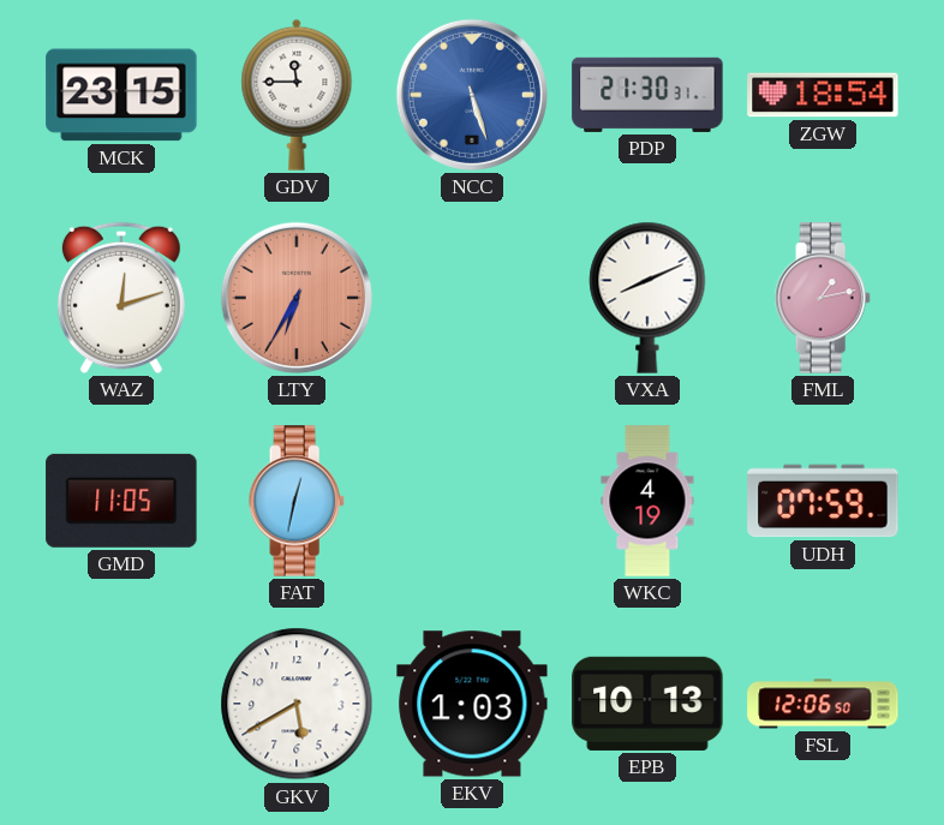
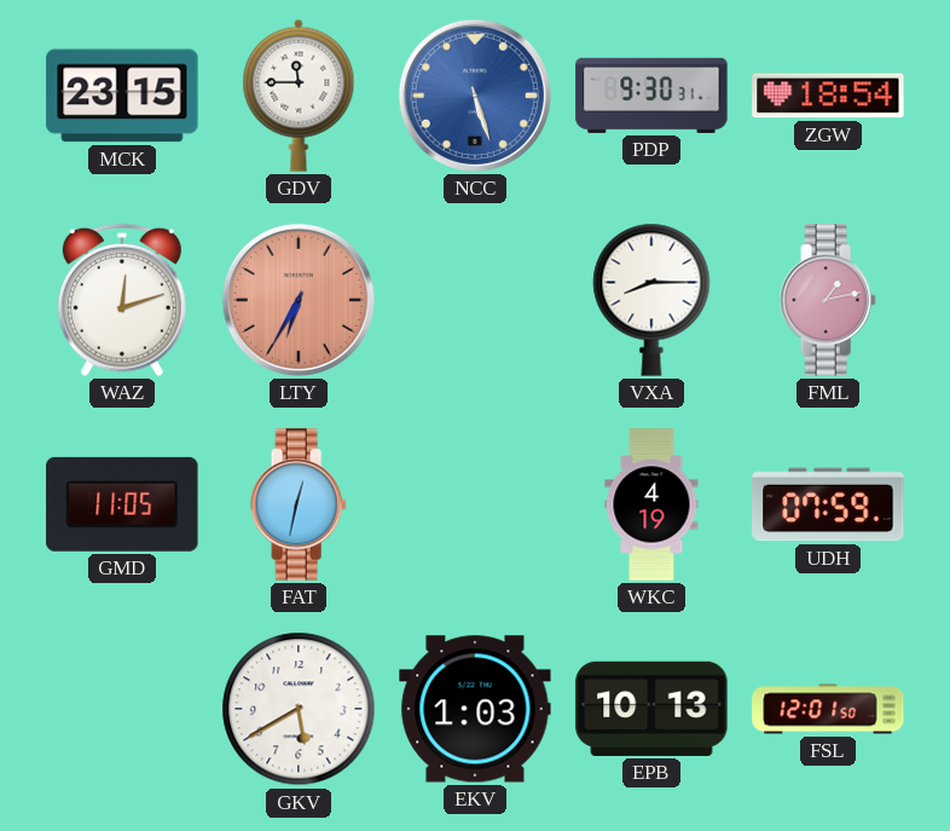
PDP: 21:30 -> 9:30 (651, 96)
VXA: 8:11 -> 8:15 (651, 300)
FSL: 12:06 -> 12:01 (828, 709)
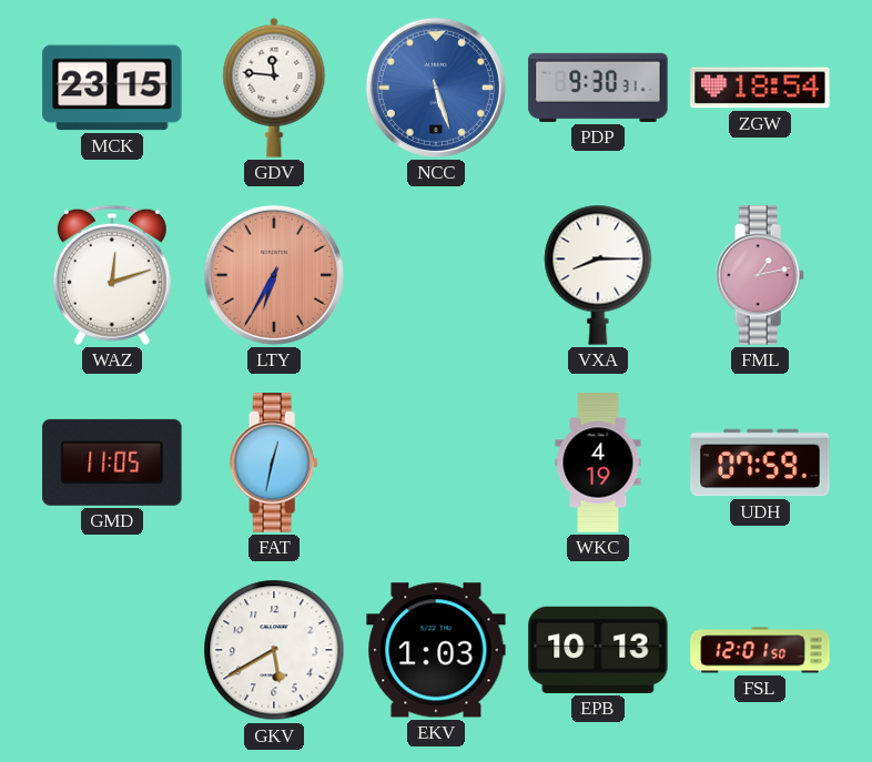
GDV: 11:45 -> 11:46 (274, 88)
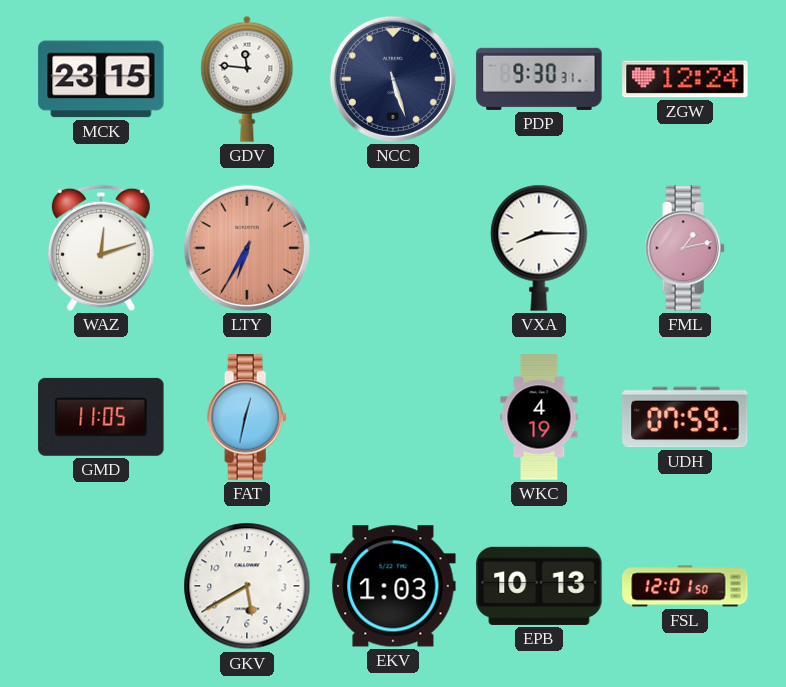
NCC dial: blue -> navy (393, 79)
ZGW: 18:54 -> 12:24 (685, 79)
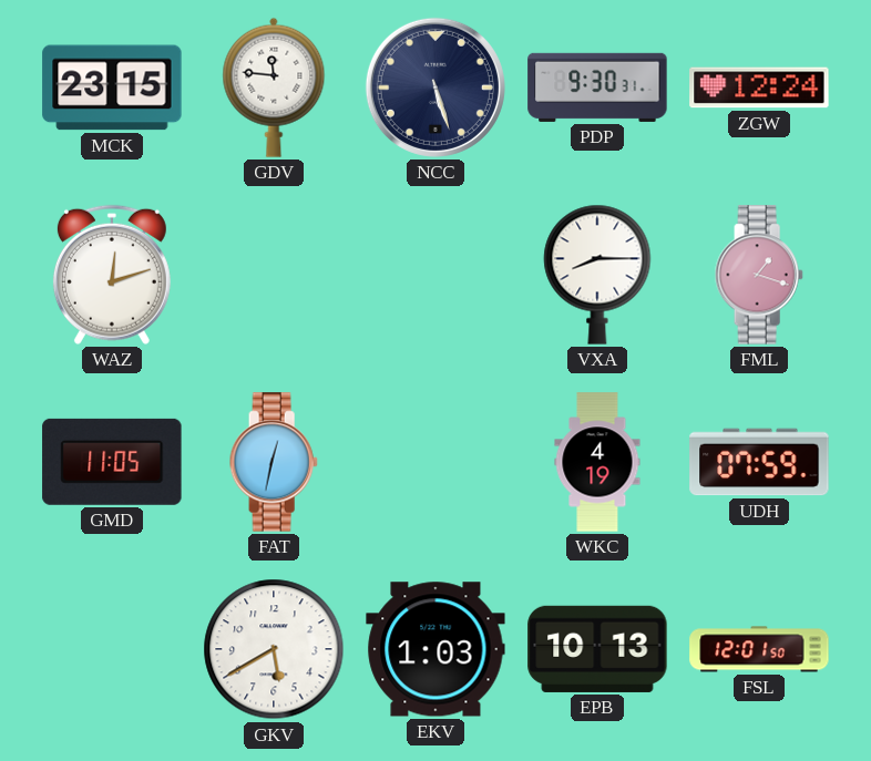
LTY: 6:35 -> none (247, 248)
FML: 1:13 -> 1:18 (759, 275)
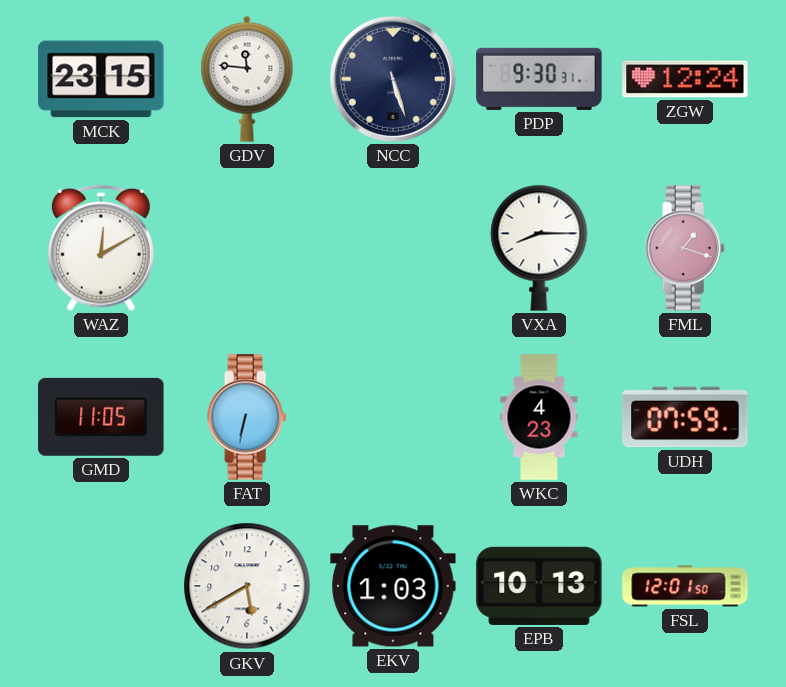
WAZ: 12:12 -> 12:10 (101, 248)
FAT: 12:32 -> 6:32 (247, 417)
WKC: 4:19 -> 4:23 (539, 417)
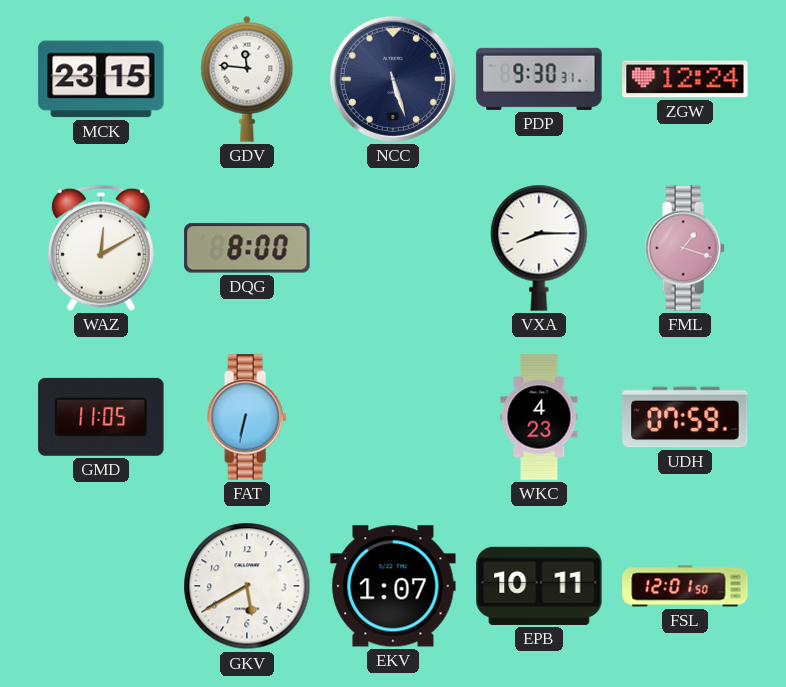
DQG: none -> 8:00 (247, 248)
EKV: 1:03 -> 1:07 (393, 586)
EPB: 10:13 -> 10:11 (539, 586)
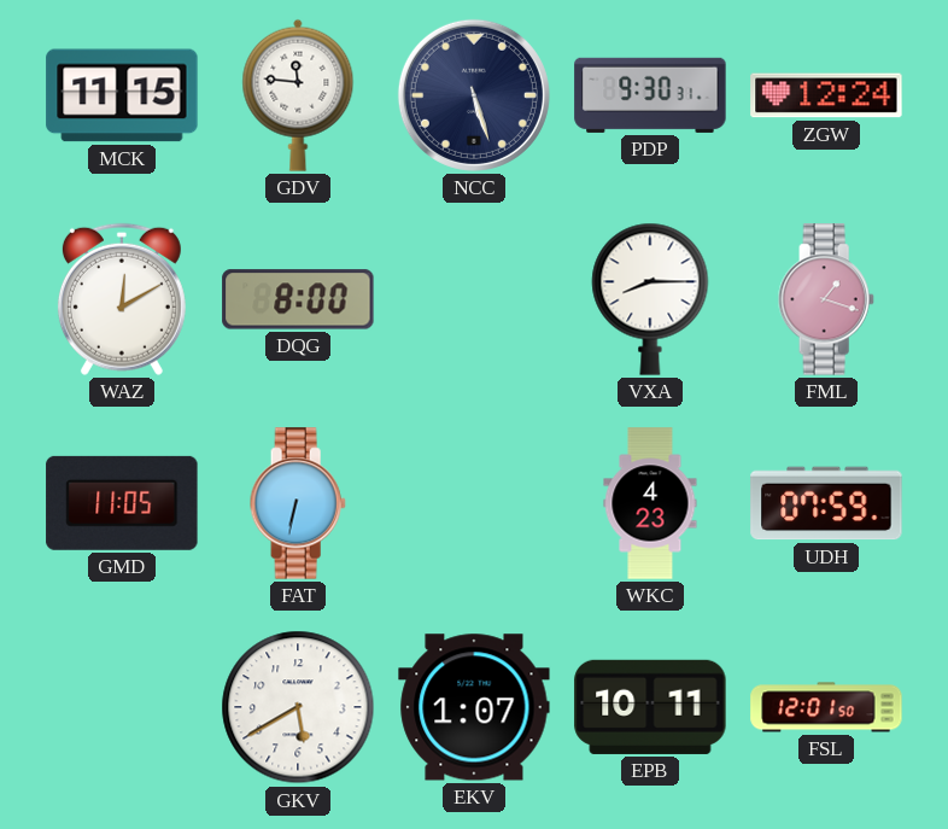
MCK: 23:15 -> 11:15 (122, 95)
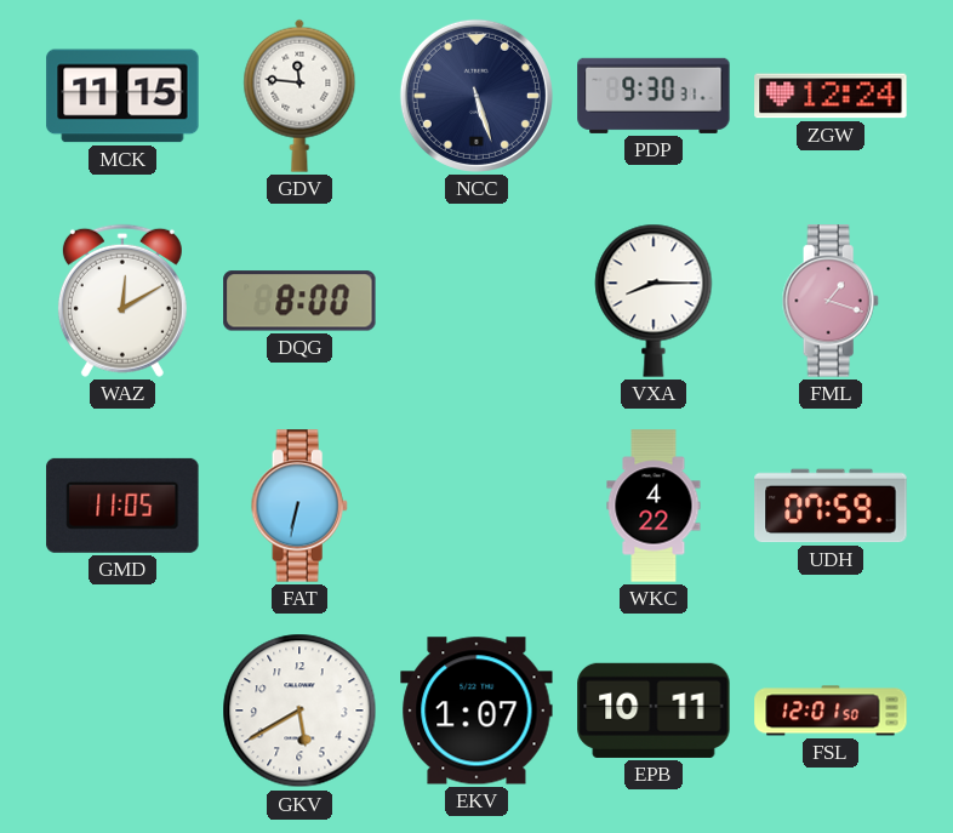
WKC: 4:23 -> 4:22 (654, 506)
